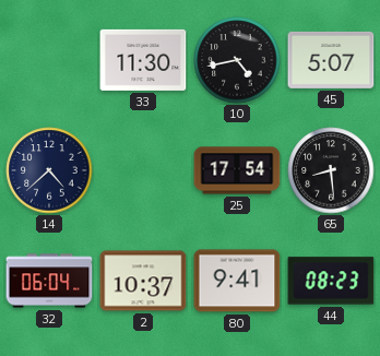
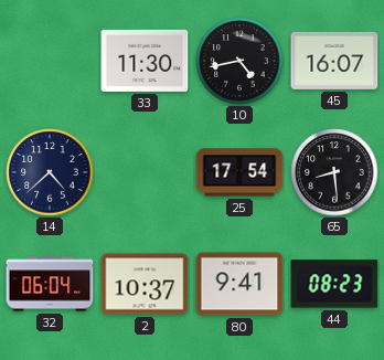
45: 5:07 -> 16:07 (334, 61)
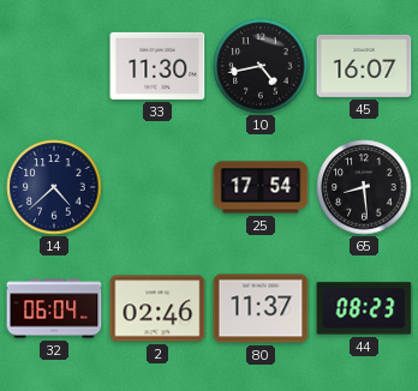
2: 10:37 -> 02:46 (157, 308)
80: 9:41 -> 11:37 (261, 308)
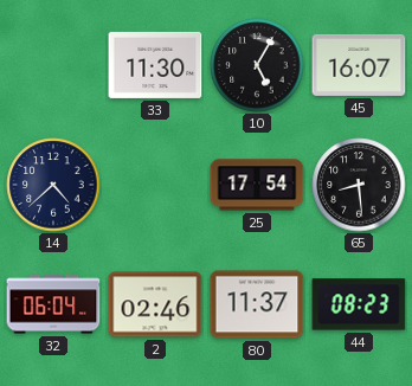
10: 4:43 -> 5:05 (257, 65)
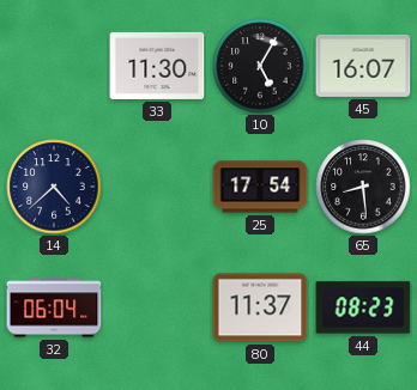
2: 02:46 -> none (155, 304)
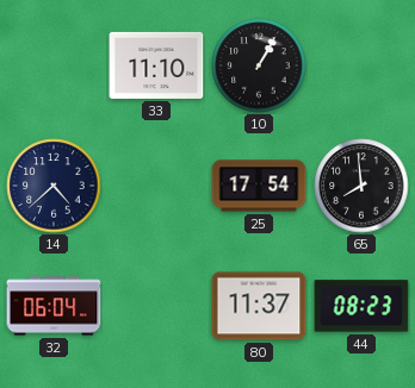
33: 11:30 -> 11:10 (156, 65)
10: 5:05 -> 1:05 (259, 65)
45: 16:07 -> none (363, 66)
65: 8:29 -> 7:59 (361, 186)
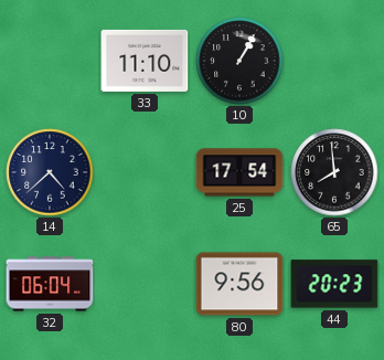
80: 11:37 -> 9:56 (239, 284)
44: 08:23 -> 20:23 (334, 284)
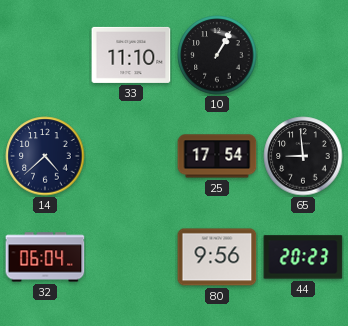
65: 7:59 -> 8:59 (303, 156)
